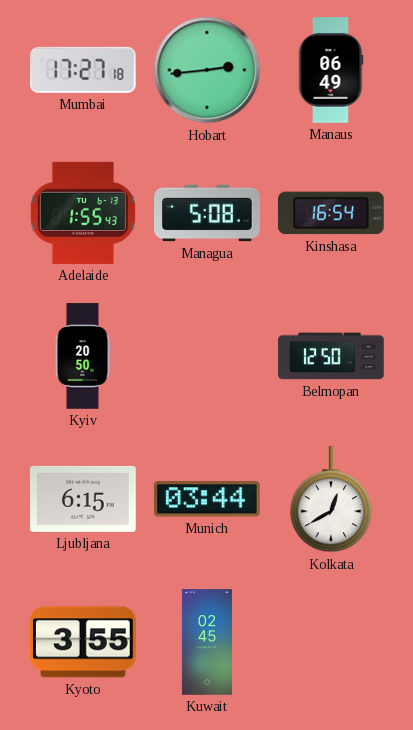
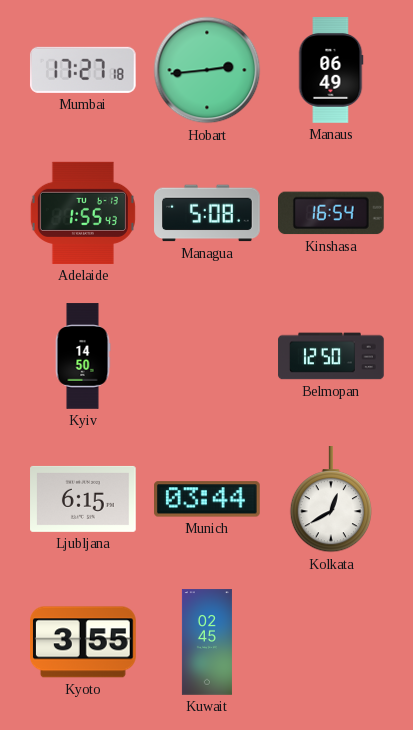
Kyiv: 20:50 -> 14:50 (83, 356)
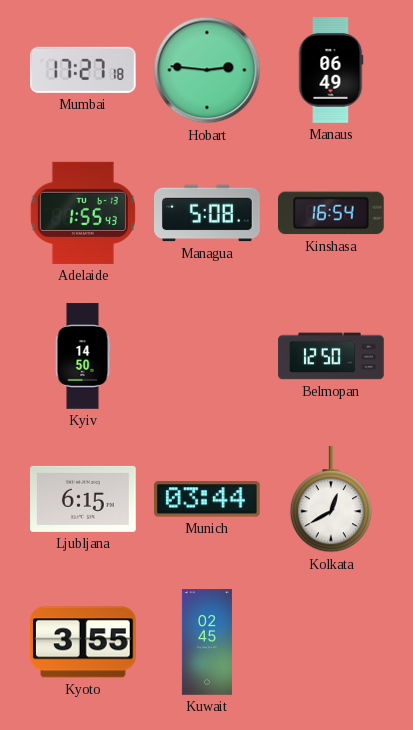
Hobart: 2:44 -> 2:46 (207, 70)
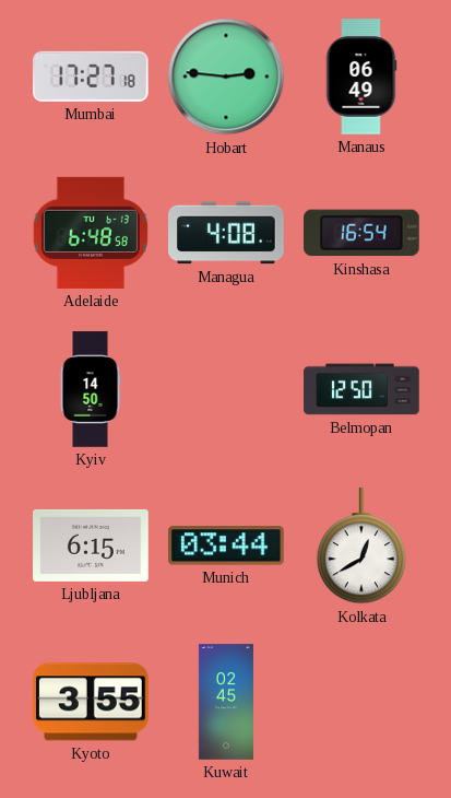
Adelaide: 1:55 -> 6:48 (91, 233)
Managua: 5:08 -> 4:08 (226, 233)
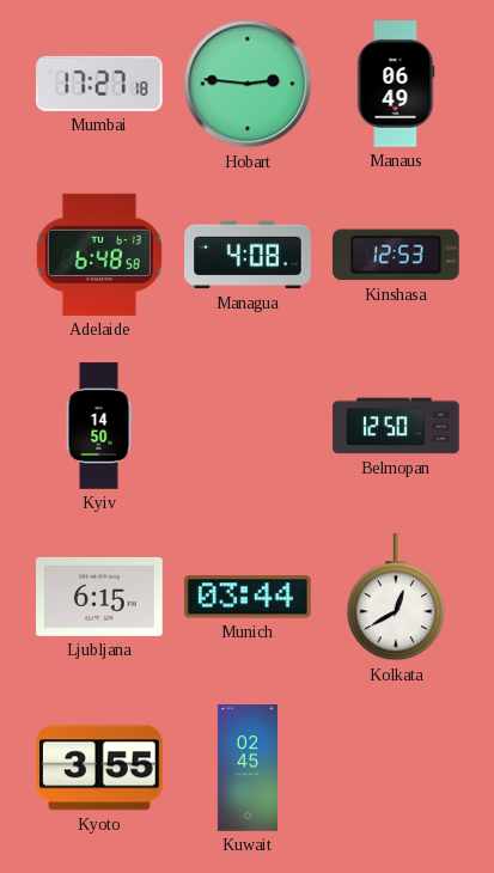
Kinshasa: 16:54 -> 12:53 (397, 255)
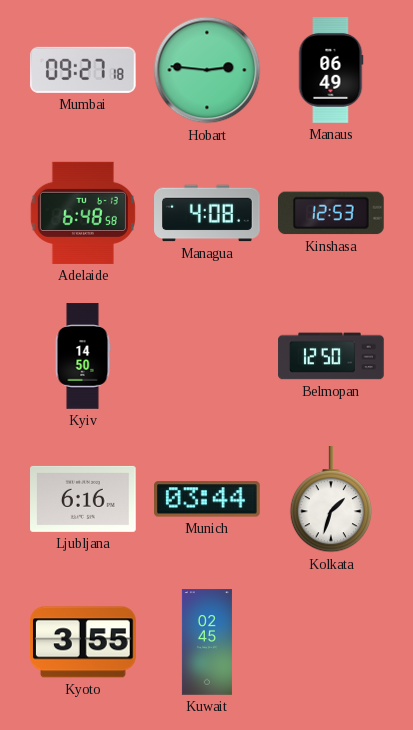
Mumbai: 17:27 -> 09:27 (83, 70)
Ljubljana: 6:15 -> 6:16 (83, 499)
Kolkata: 12:40 -> 1:33 (330, 500)
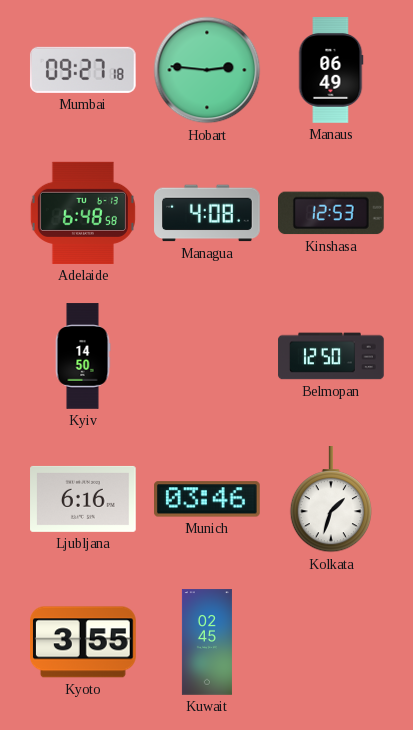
Munich: 03:44 -> 03:46 (208, 499)
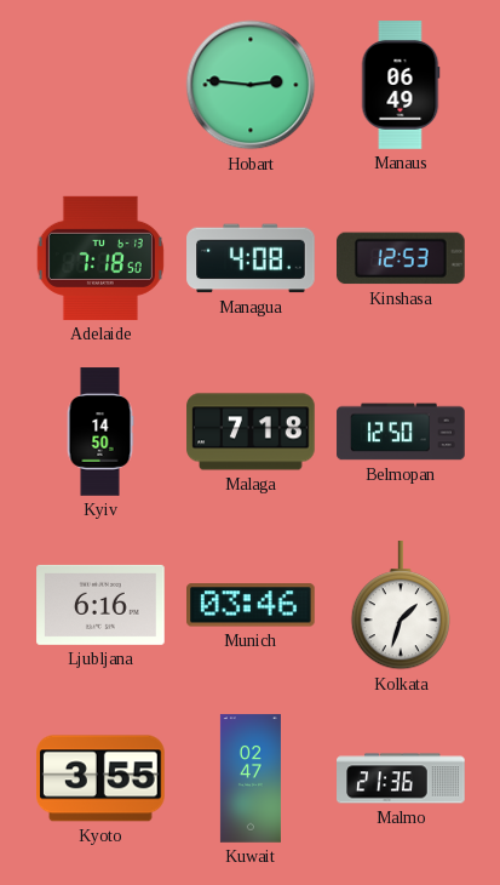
Mumbai: 09:27 -> none (83, 70)
Adelaide: 6:48 -> 7:18 (100, 258)
Malaga: none -> 7:18 (251, 432)
Kuwait: 02:45 -> 02:47 (251, 778)
Malmo: none -> 21:36 (401, 778)
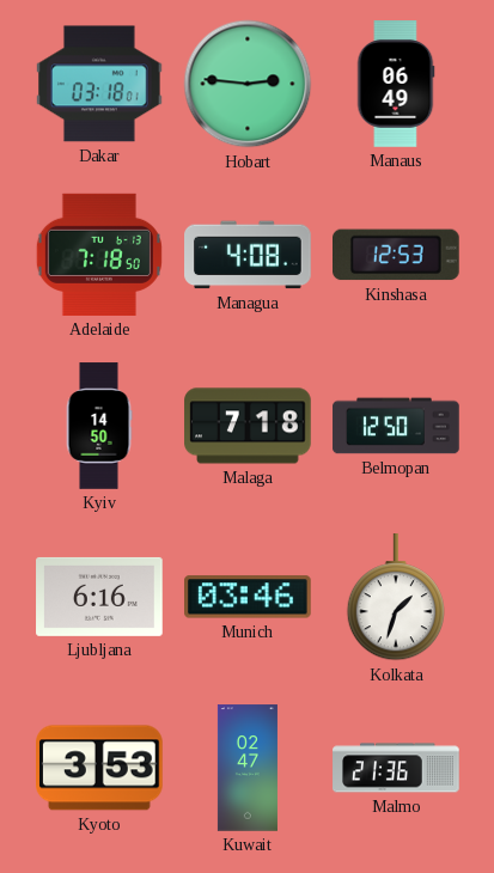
Dakar: none -> 03:18 (100, 84)
Kyoto: 3:55 -> 3:53 (100, 768)
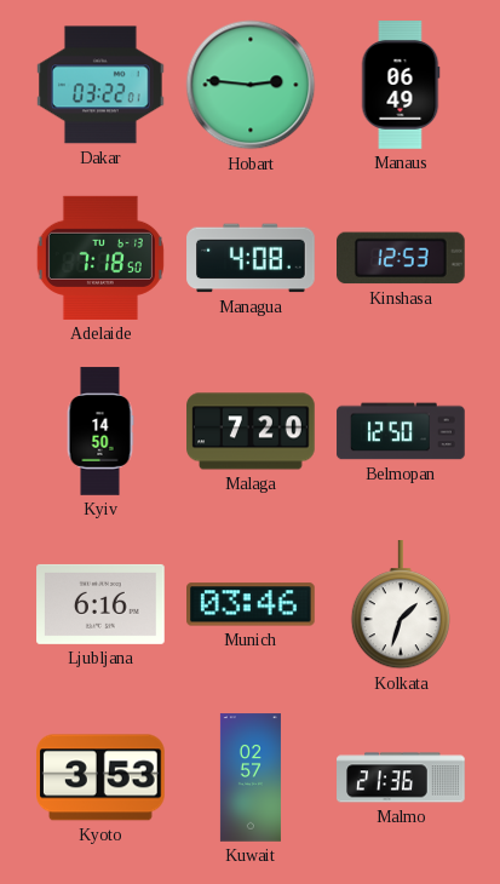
Dakar: 03:18 -> 03:22 (102, 85)
Malaga: 7:18 -> 7:20 (251, 431)
Kuwait: 02:47 -> 02:57 (251, 777)
